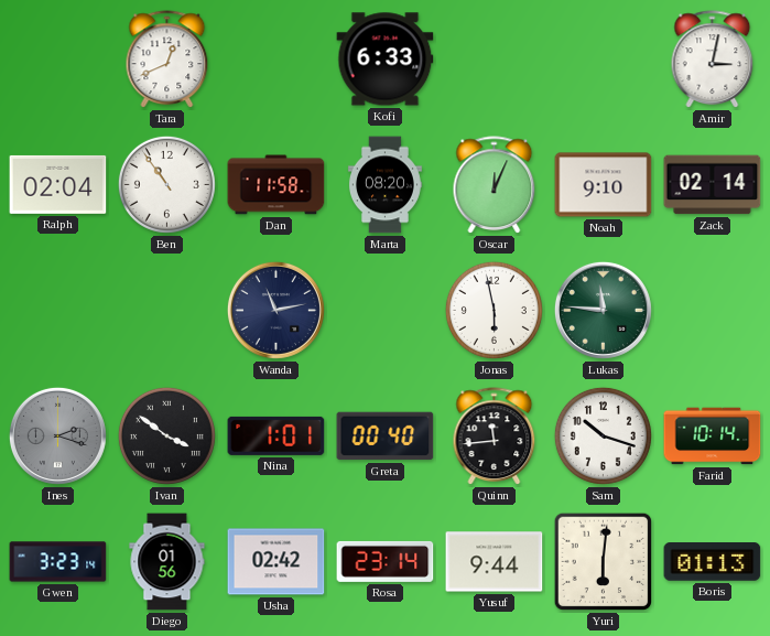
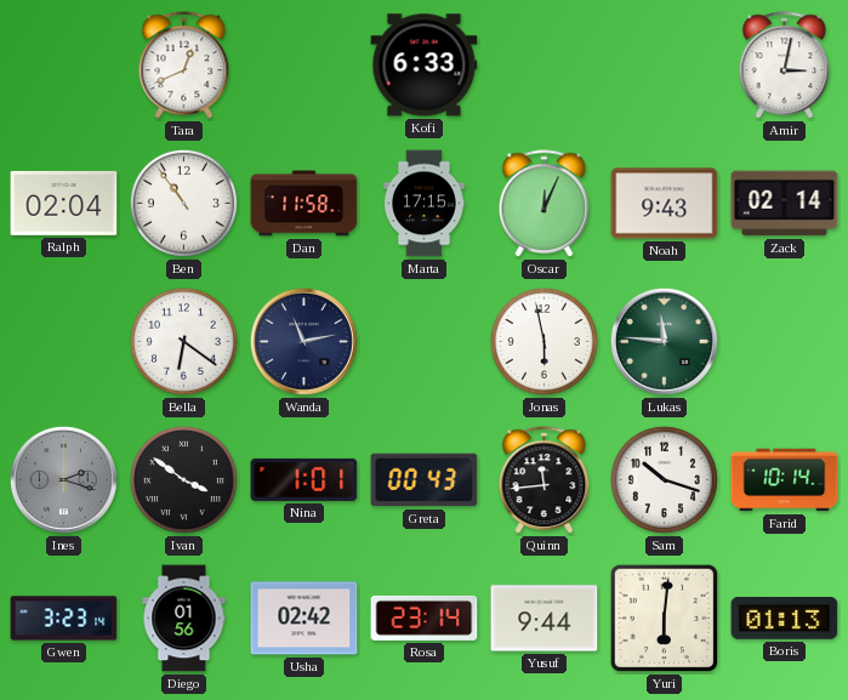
Marta: 08:20 -> 17:15 (423, 204)
Noah: 9:10 -> 9:43 (665, 204)
Bella: none -> 6:21 (183, 341)
Greta: 00:40 -> 00:43 (425, 480)
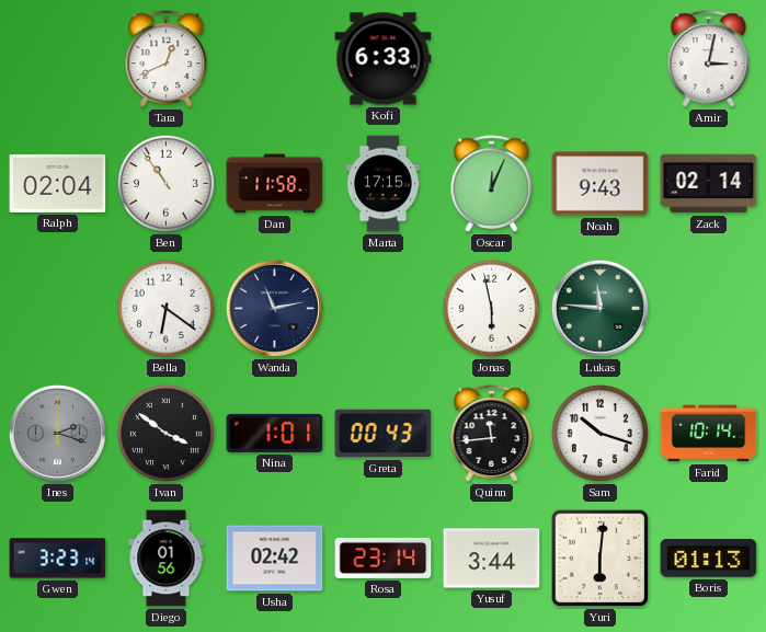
Yusuf: 9:44 -> 3:44 (492, 559)
